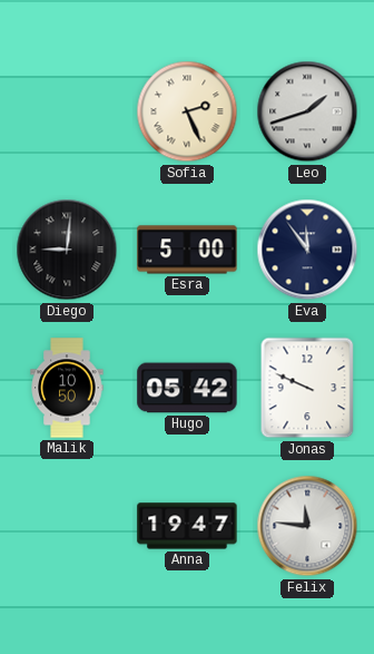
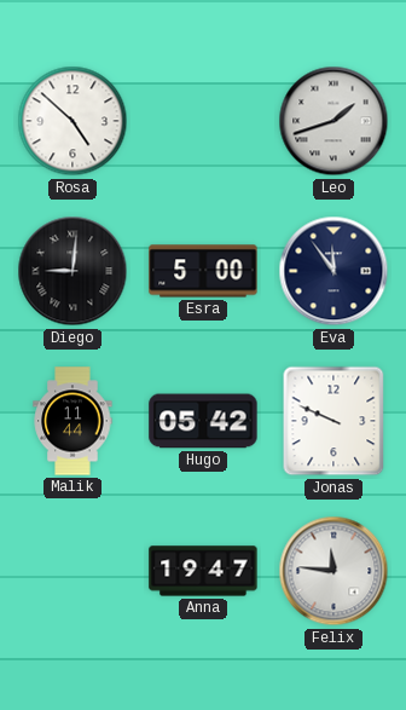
Rosa: none -> 4:52 (72, 121)
Sofia: 2:26 -> none (187, 111)
Malik: 10:50 -> 11:44 (72, 421)
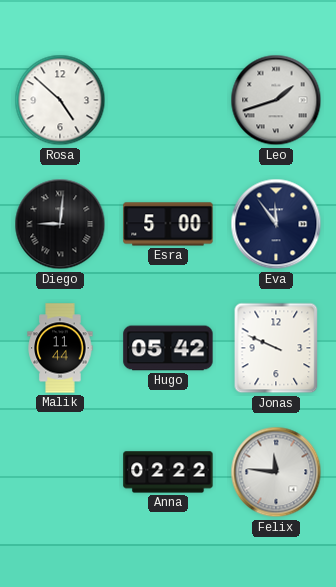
Anna: 19:47 -> 02:22 (168, 472)
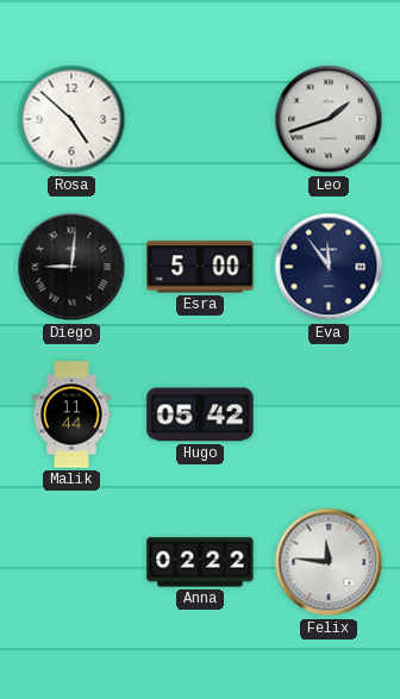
Jonas: 9:49 -> none (276, 348)
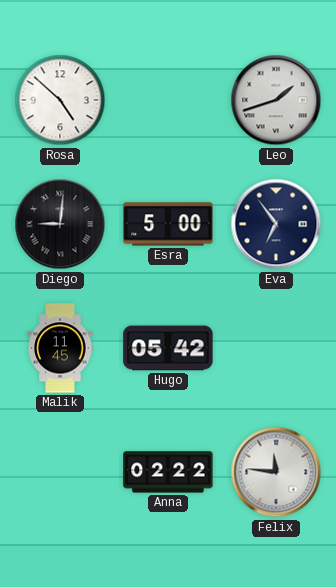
Eva: 11:54 -> 6:54 (276, 224)
Malik: 11:44 -> 11:45 (60, 348)
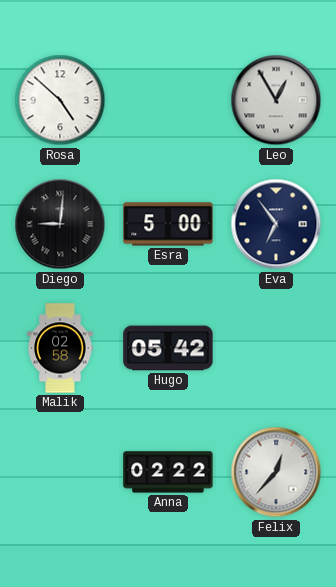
Leo: 1:42 -> 12:55 (276, 100)
Malik: 11:45 -> 02:58 (60, 348)
Felix: 11:46 -> 12:37 (276, 472)
